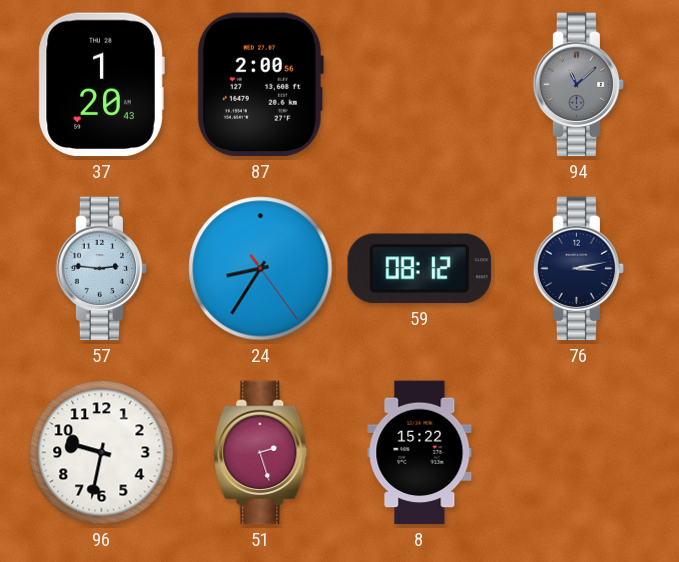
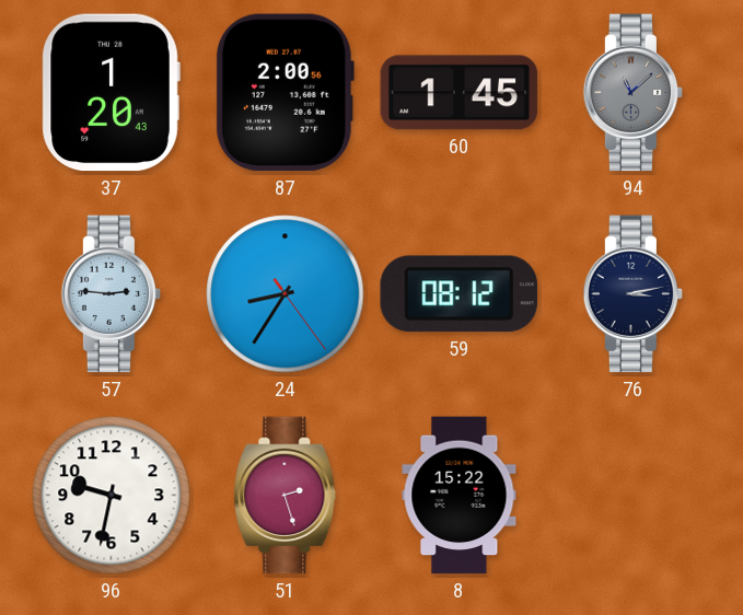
60: none -> 1:45 (460, 93)
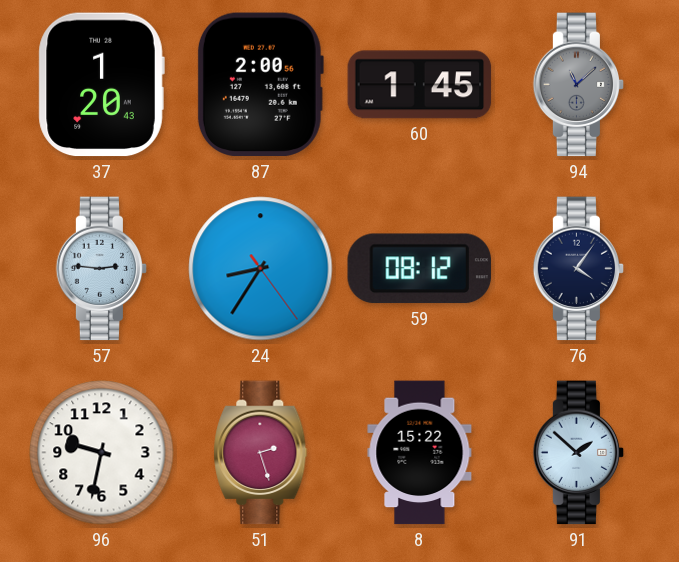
76: 3:13 -> 4:06 (579, 269)
91: none -> 1:52 (579, 453)
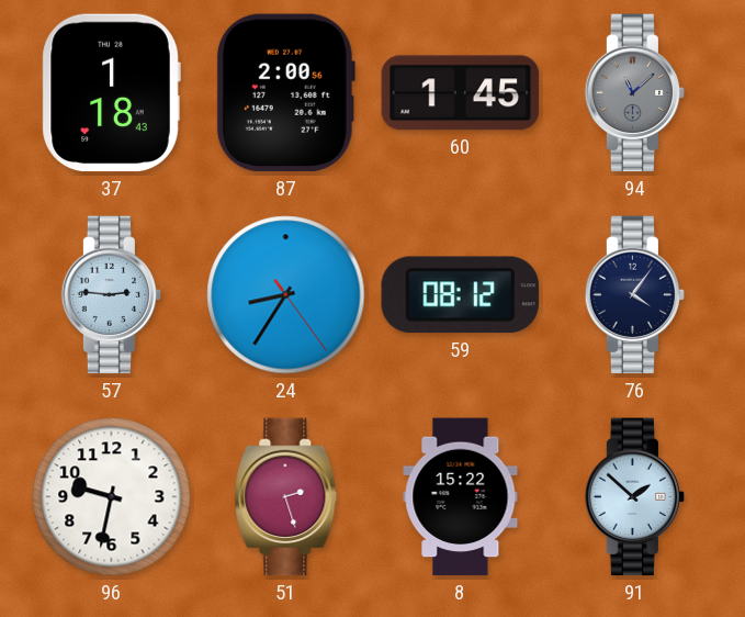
37: 1:20 -> 1:18 (111, 93)
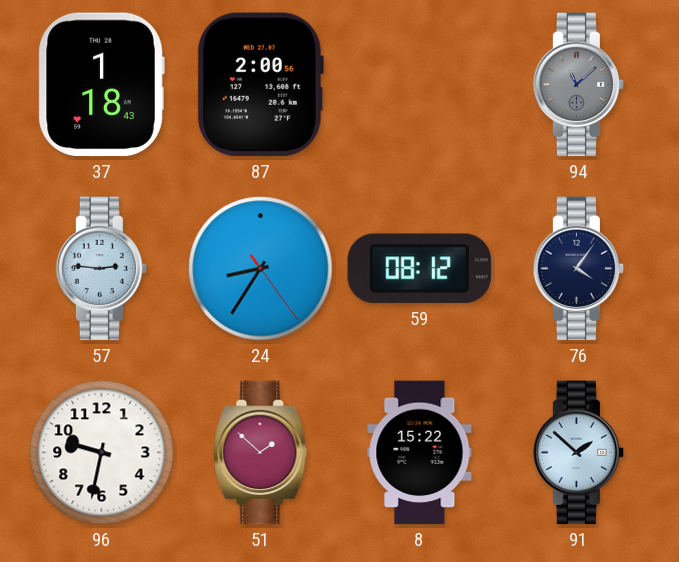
60: 1:45 -> none (461, 93)
51: 2:27 -> 1:52 (261, 453)
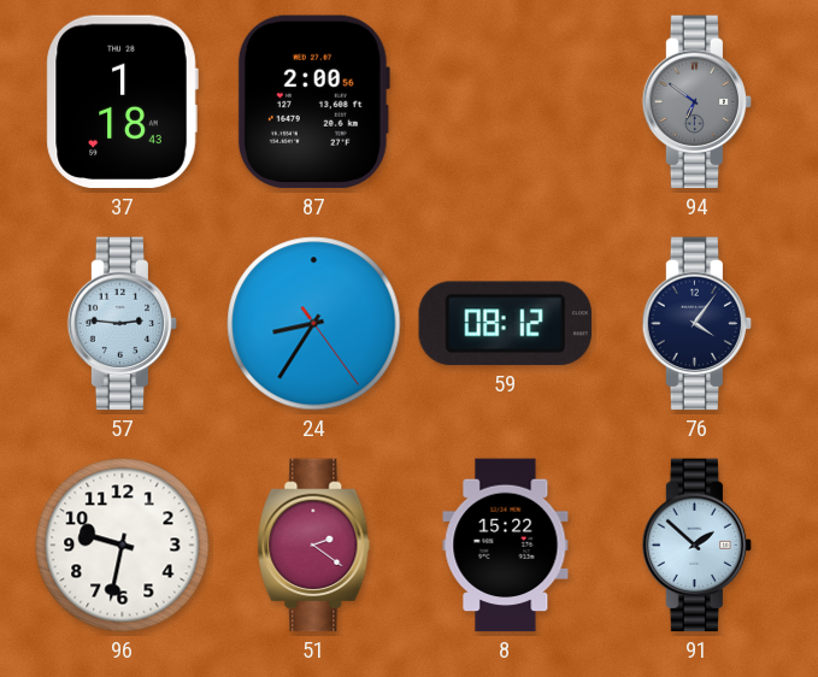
94: 11:08 -> 6:51 (698, 102)
51: 1:52 -> 2:21 (314, 546)
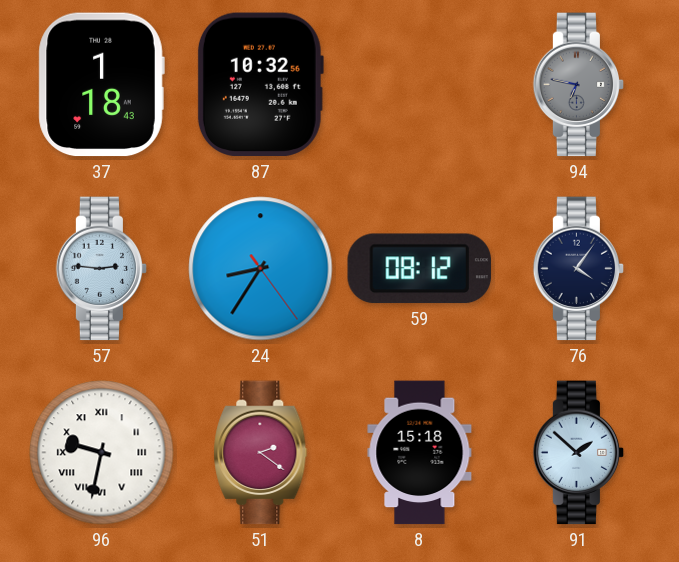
87: 2:00 -> 10:32 (260, 85)
94: 6:51 -> 6:47 (579, 85)
96 numerals: Arabic -> Roman (102, 453)
8: 15:22 -> 15:18 (420, 453)
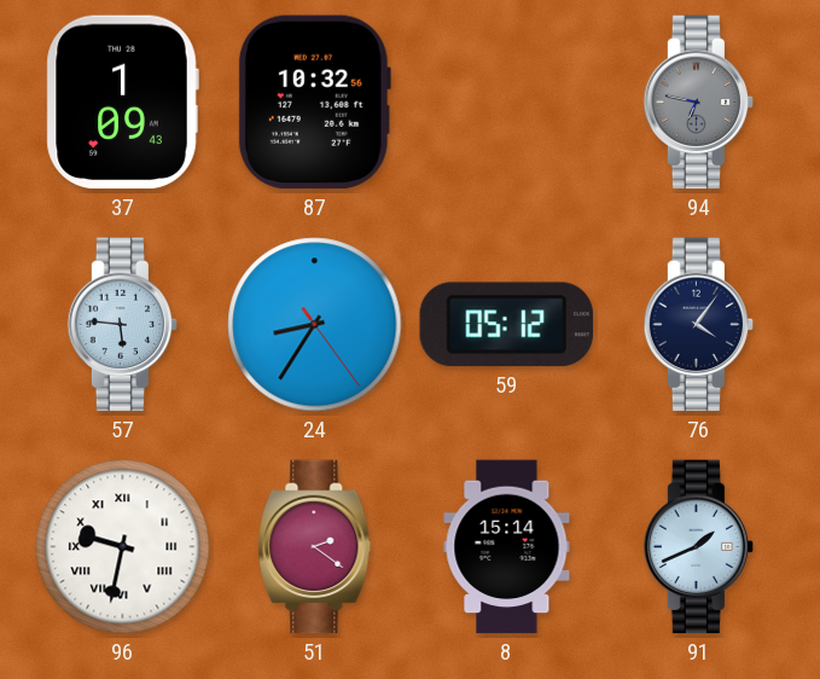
37: 1:18 -> 1:09 (122, 103)
57: 2:46 -> 5:46 (123, 325)
59: 08:12 -> 05:12 (506, 325)
8: 15:18 -> 15:14 (507, 547)
91: 1:52 -> 1:41 (699, 547)
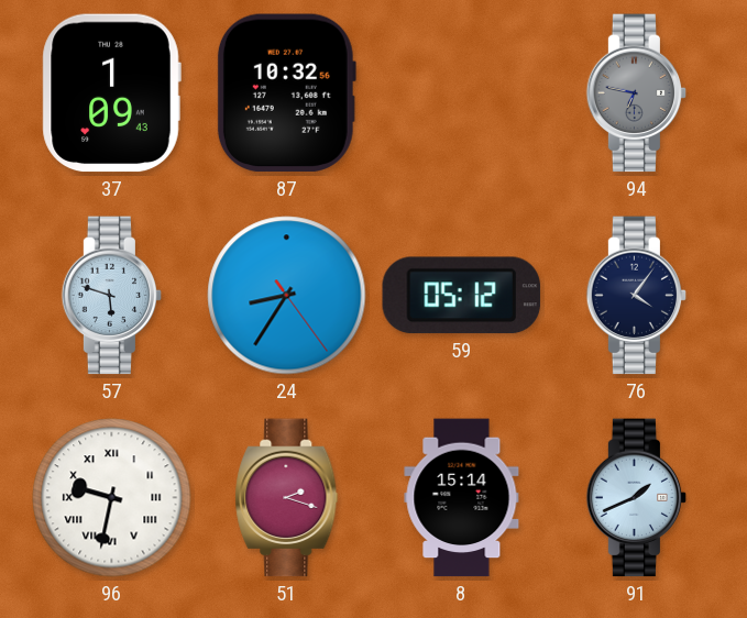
57: 5:46 -> 5:48 (112, 296)
51: 2:21 -> 2:18 (287, 498)
